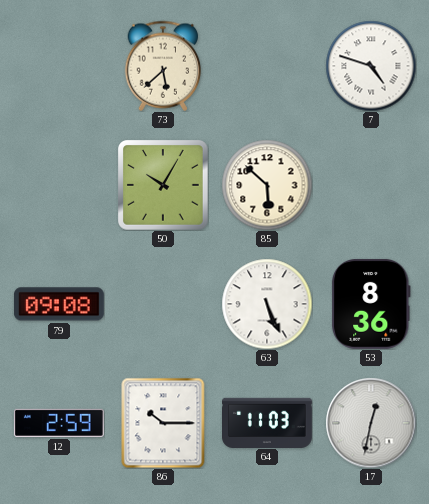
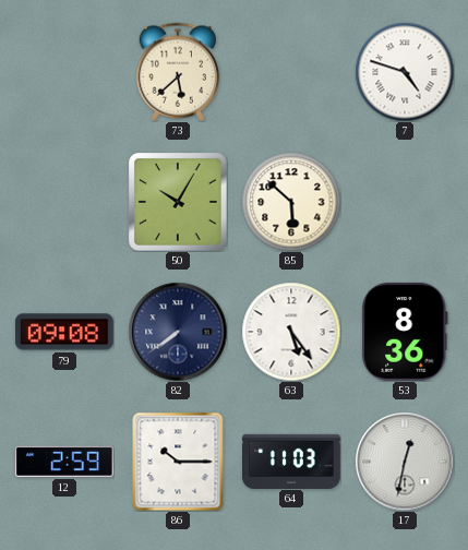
82: none -> 7:39 (178, 332)
63: 5:26 -> 5:24 (291, 332)
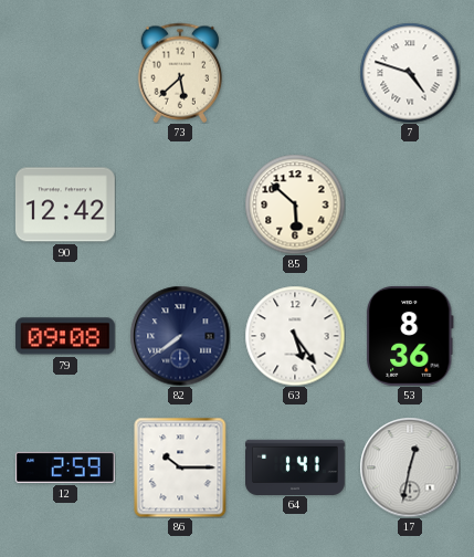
90: none -> 12:42 (65, 204)
50: 10:05 -> none (178, 202)
64: 11:03 -> 1:41 (296, 466)
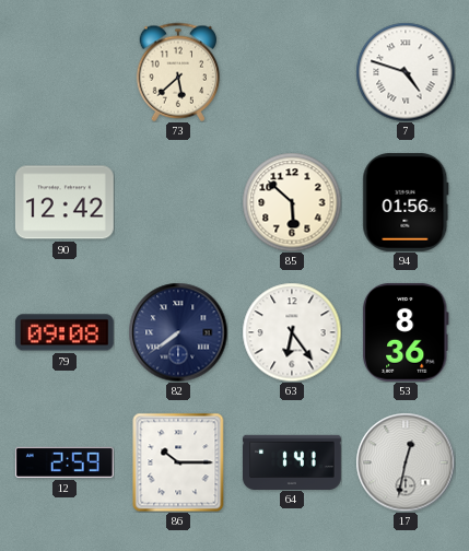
94: none -> 01:56 (406, 202)
63: 5:24 -> 6:24 (292, 332)
